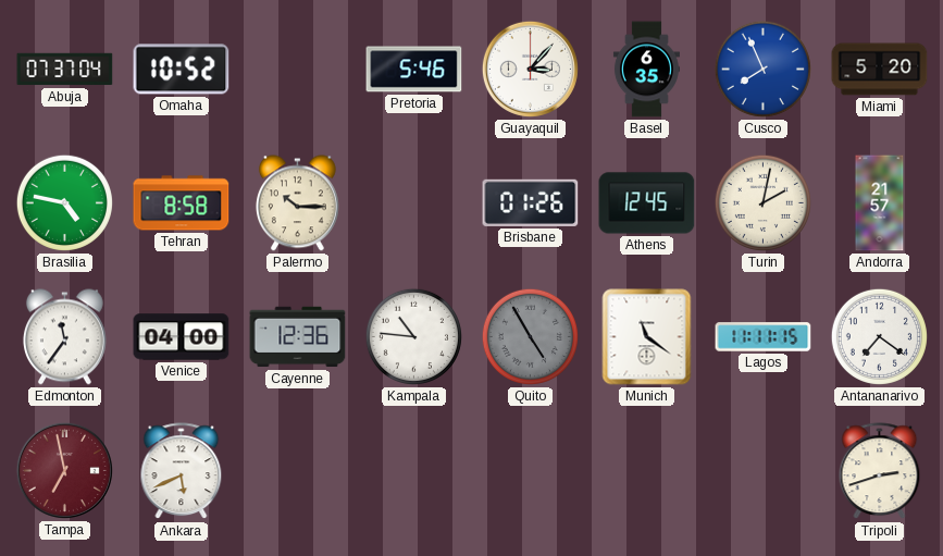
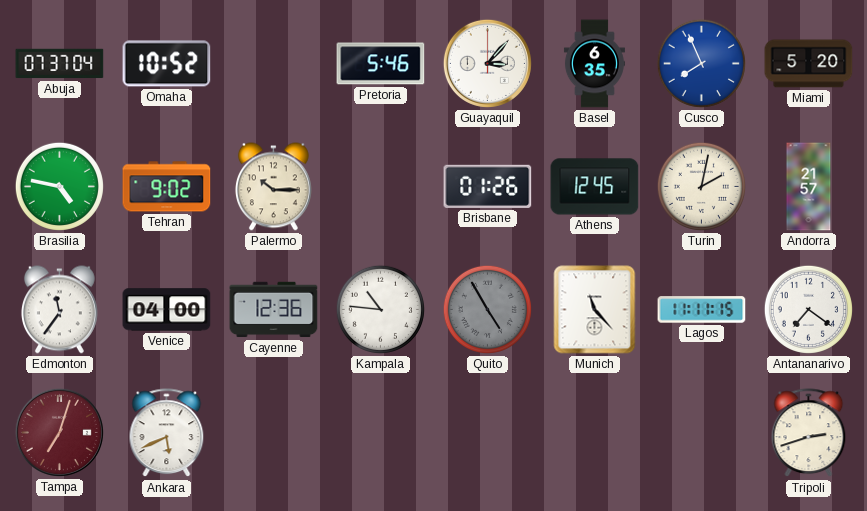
Tehran: 8:58 -> 9:02 (167, 187)
Munich: 11:21 -> 11:23 (595, 310)
Tampa: 6:58 -> 7:03 (59, 432)
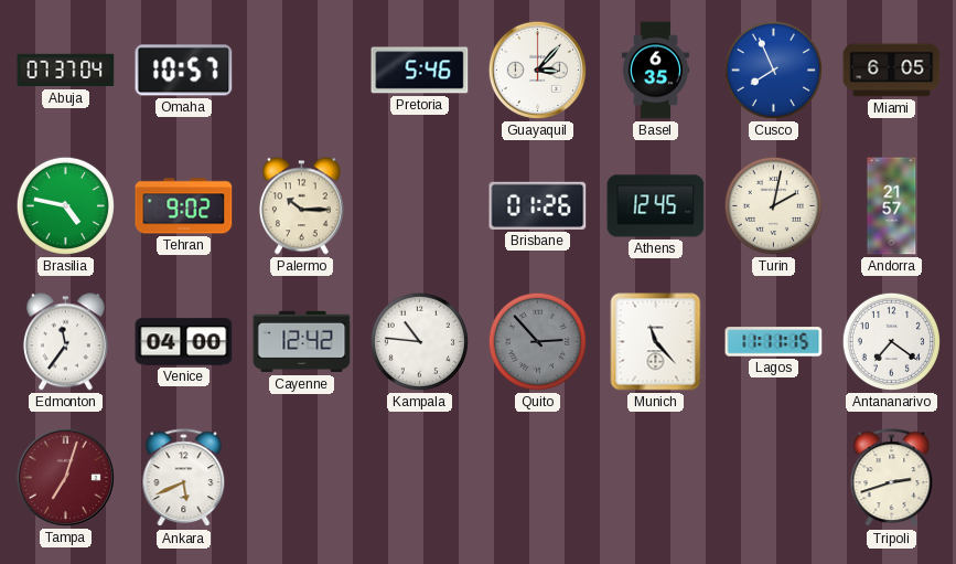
Omaha: 10:52 -> 10:57 (184, 71)
Miami: 5:20 -> 6:05 (892, 71)
Cayenne: 12:36 -> 12:42 (302, 342)
Quito: 4:55 -> 2:53 (537, 341)
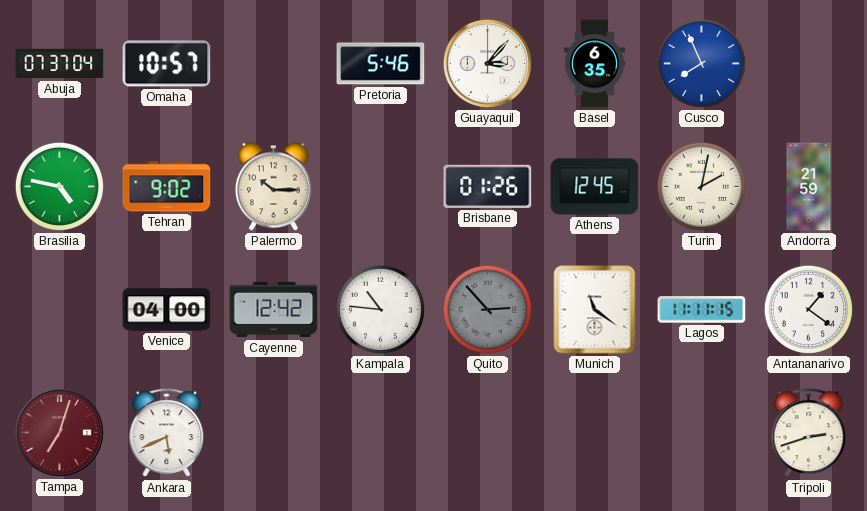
Miami: 6:05 -> none (892, 71)
Andorra: 21:57 -> 21:59 (809, 187)
Edmonton: 11:36 -> none (65, 342)
Munich: 11:23 -> 11:21 (595, 310)
Antananarivo: 7:21 -> 1:21 (808, 309)
